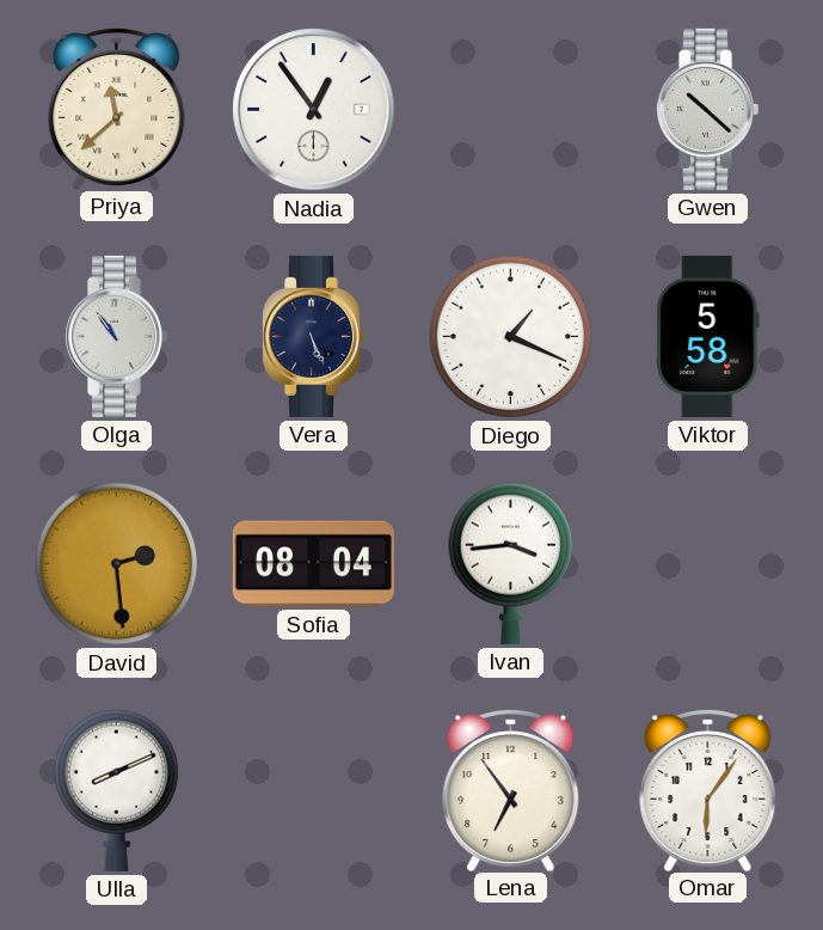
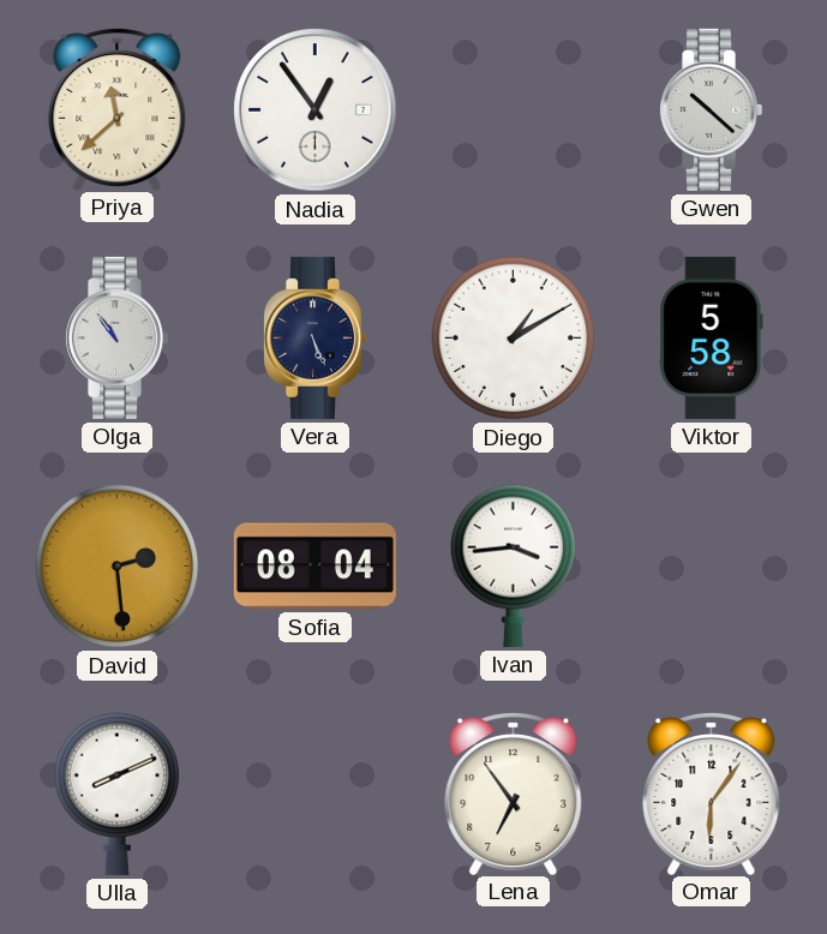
Diego: 1:19 -> 1:10 (514, 339)
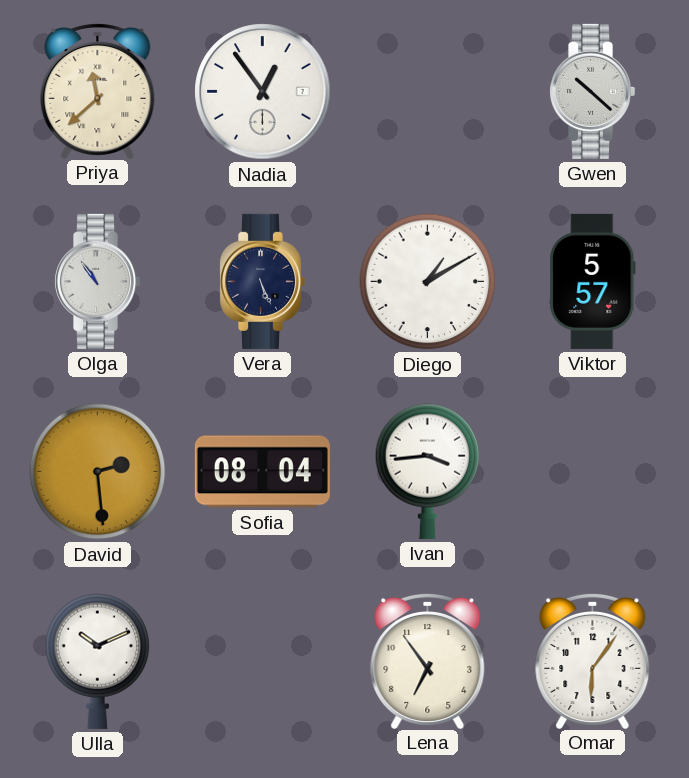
Viktor: 5:58 -> 5:57 (593, 281)
Ulla: 8:11 -> 10:11 (98, 661)
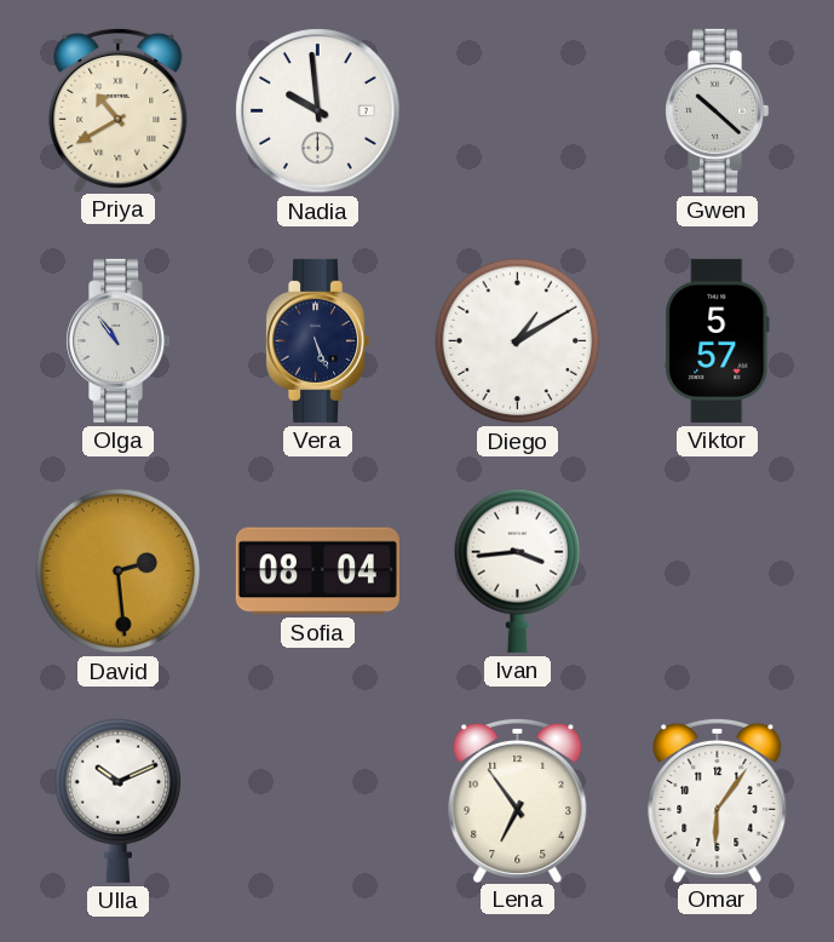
Priya: 11:38 -> 10:40 (119, 109)
Nadia: 12:54 -> 9:59 (318, 111)
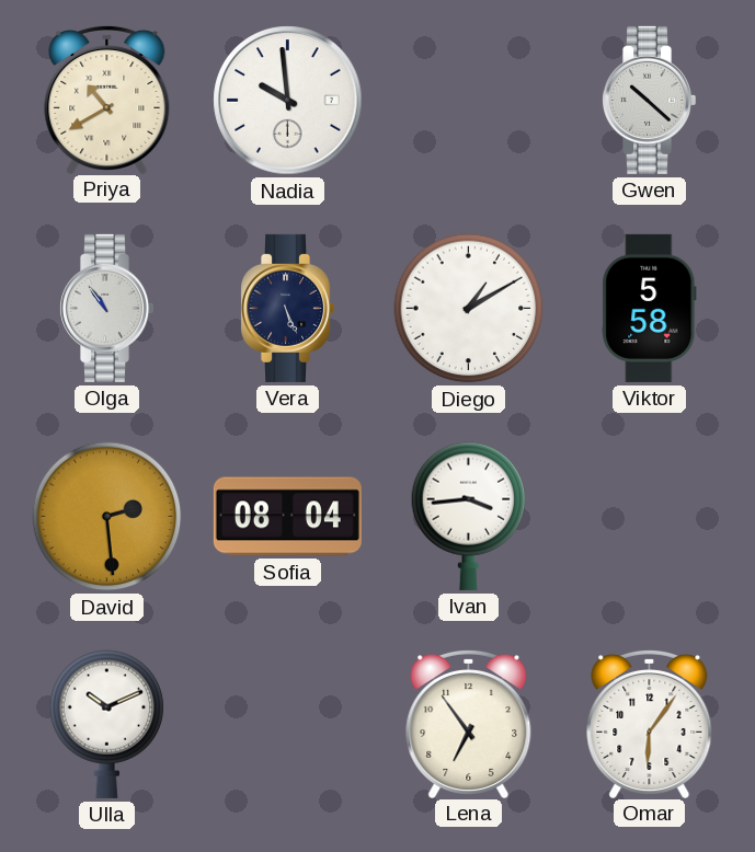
Viktor: 5:57 -> 5:58 (650, 308)
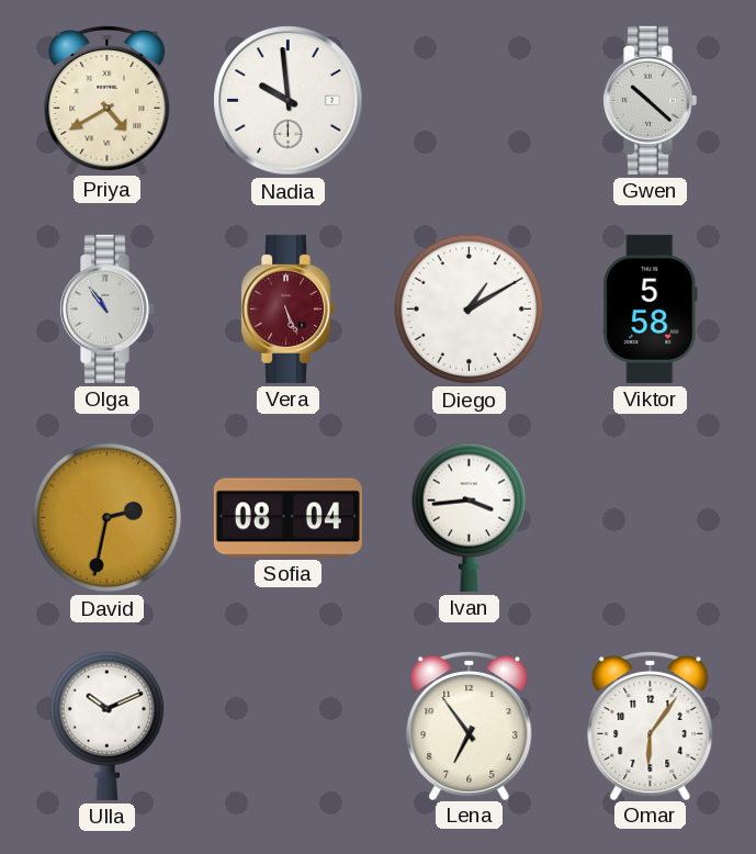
Priya: 10:40 -> 4:40 (108, 99)
Vera dial: navy -> burgundy (289, 308)
David: 2:29 -> 2:32 (108, 518)
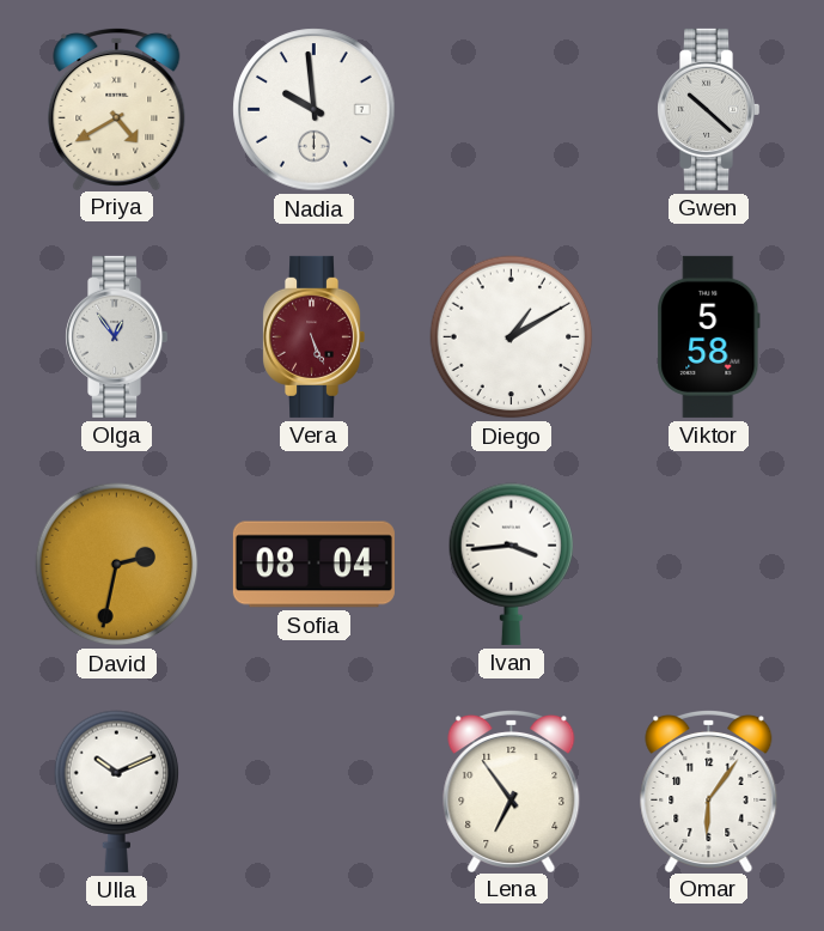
Olga: 10:54 -> 12:54 (117, 336)
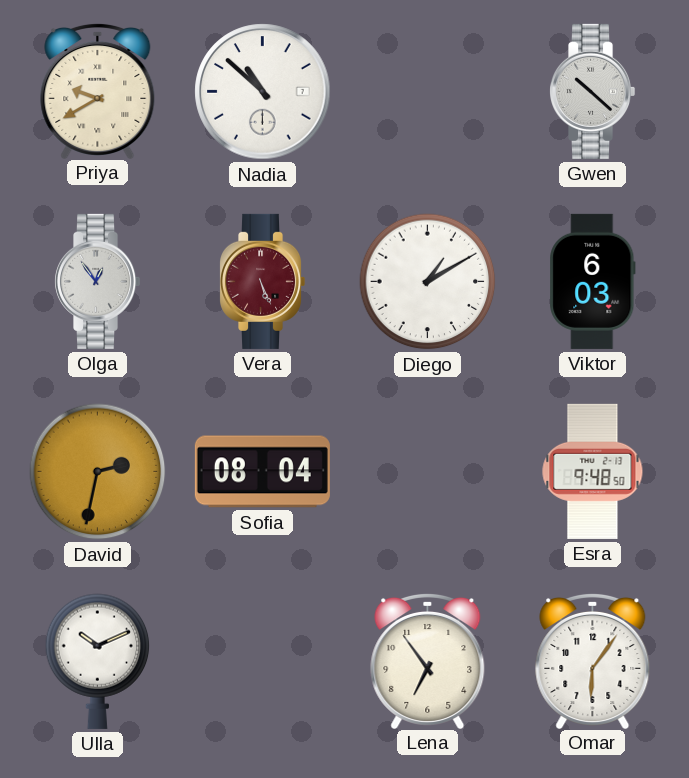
Priya: 4:40 -> 9:40 (98, 90)
Nadia: 9:59 -> 10:52 (263, 92)
Viktor: 5:58 -> 6:03 (593, 281)
Ivan: 3:44 -> none (512, 564)
Esra: none -> 9:48 (593, 471)
